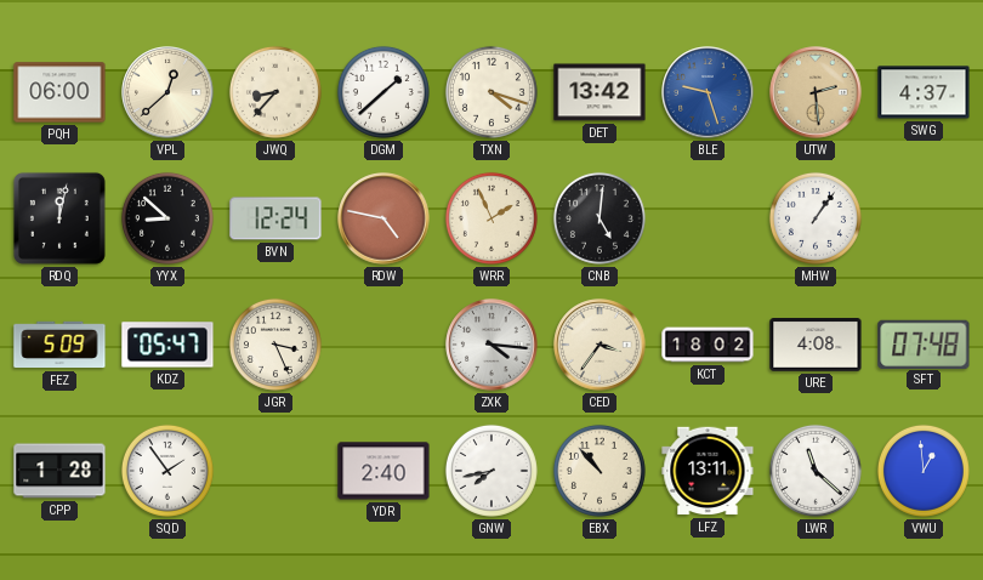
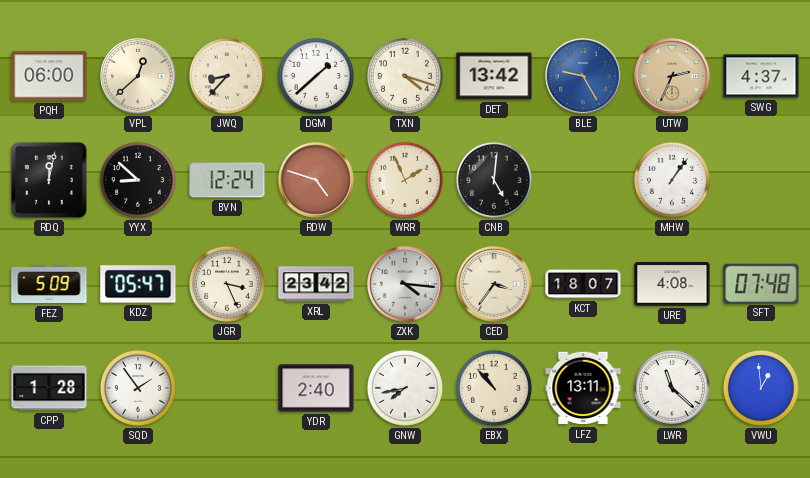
BLE: 9:27 -> 9:25 (583, 76)
UTW: 2:29 -> 2:34 (672, 76)
RDW: 4:47 -> 4:48 (316, 180)
XRL: none -> 23:42 (316, 284)
KCT: 18:02 -> 18:07 (583, 284)
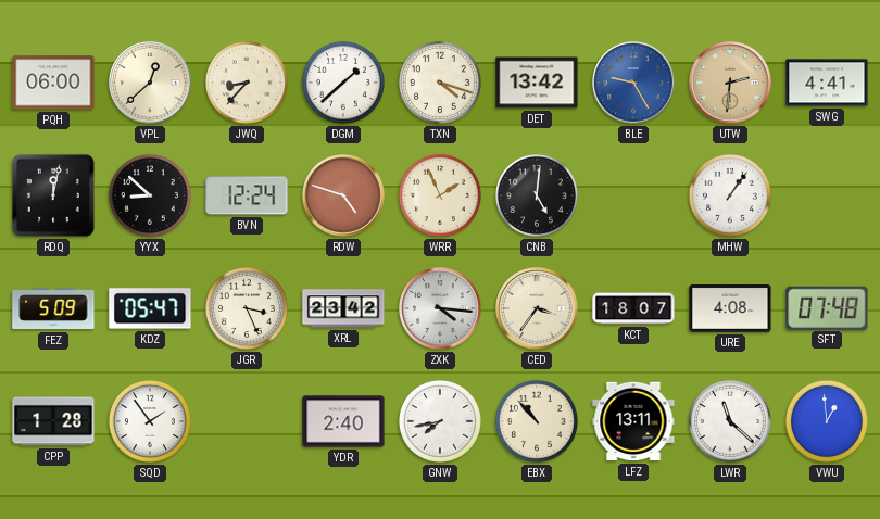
UTW: 2:34 -> 2:31 (730, 83)
SWG: 4:37 -> 4:41 (827, 83)
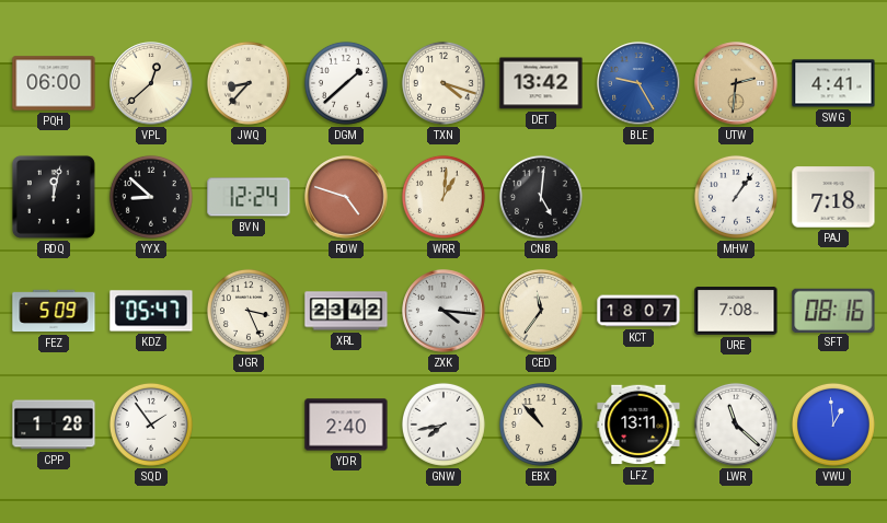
WRR: 1:56 -> 1:01 (443, 197)
PAJ: none -> 7:18 (833, 197)
CED: 3:36 -> 11:36 (541, 311)
URE: 4:08 -> 7:08 (736, 311)
SFT: 07:48 -> 08:16 (833, 310)
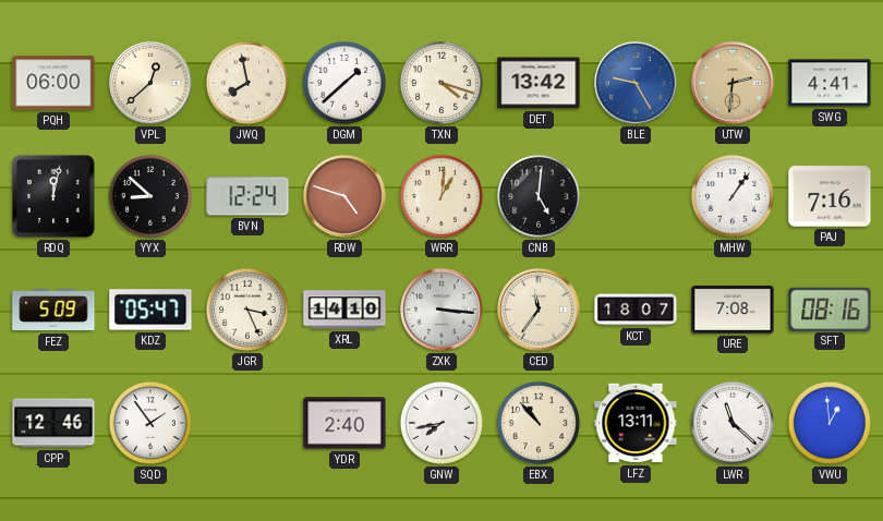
JWQ: 8:37 -> 7:58 (247, 83)
PAJ: 7:18 -> 7:16 (830, 196)
XRL: 23:42 -> 14:10 (344, 310)
ZXK: 4:16 -> 3:16 (441, 310)
CPP: 1:28 -> 12:46 (53, 423)
